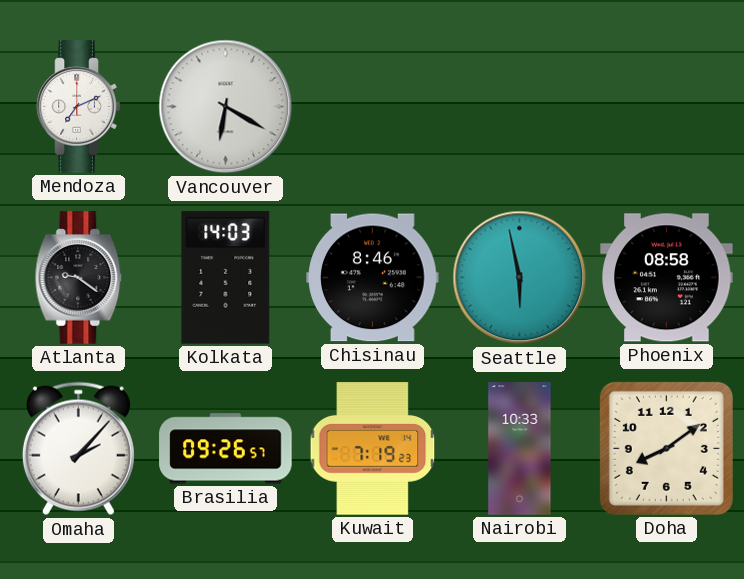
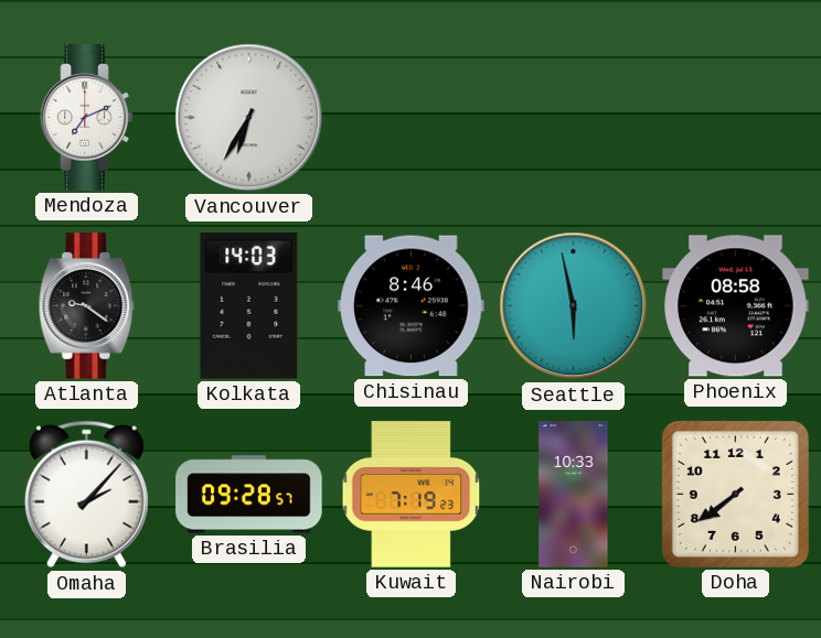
Vancouver: 6:20 -> 6:35 (249, 118)
Brasilia: 09:26 -> 09:28 (249, 495)
Doha: 8:09 -> 7:39 (735, 494)
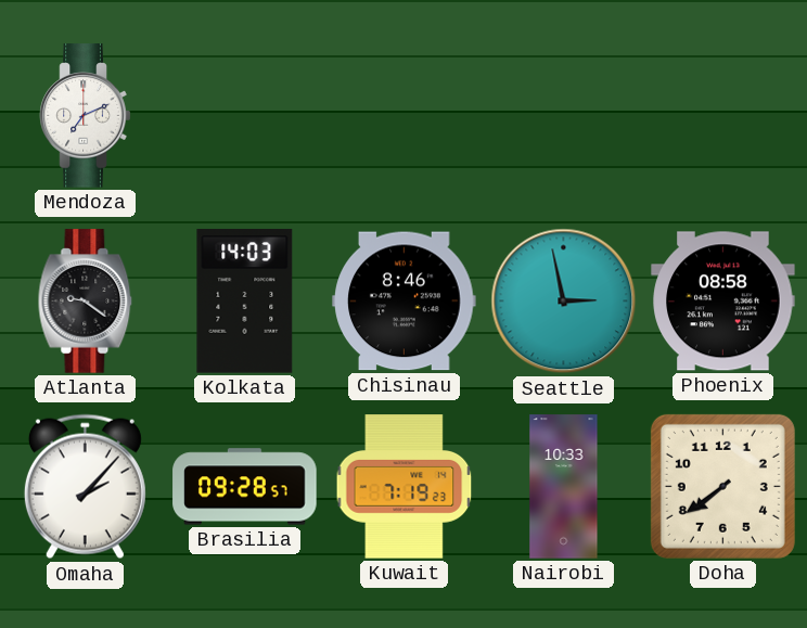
Vancouver: 6:35 -> none (249, 118)
Seattle: 5:58 -> 2:58 (564, 302)
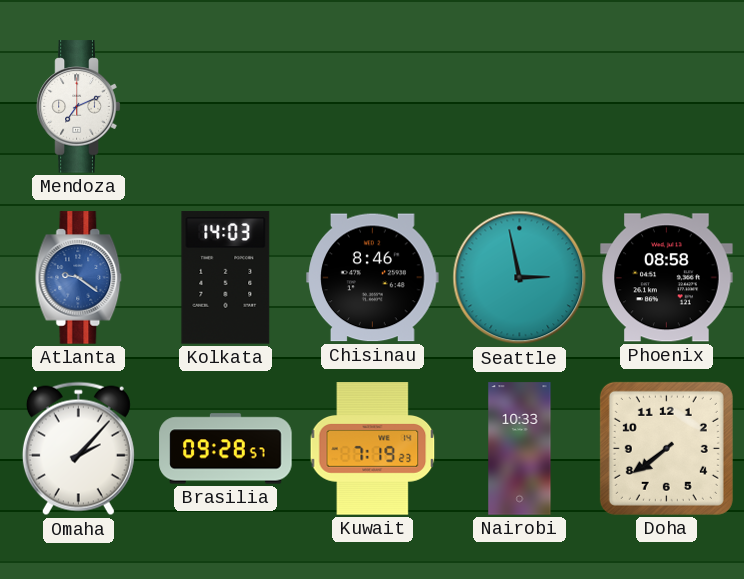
Atlanta dial: black -> blue (79, 278)
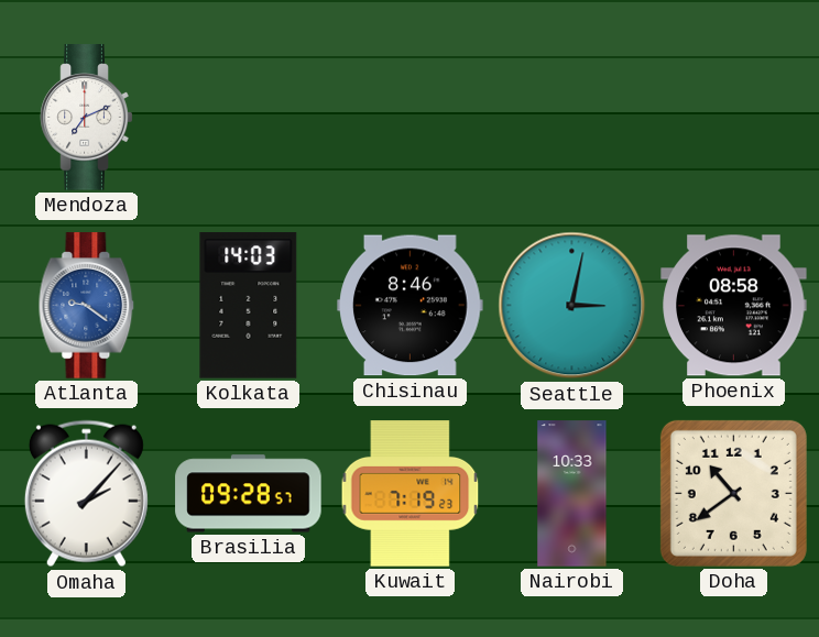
Seattle: 2:58 -> 3:02 (572, 306)
Doha: 7:39 -> 10:39 (733, 493)
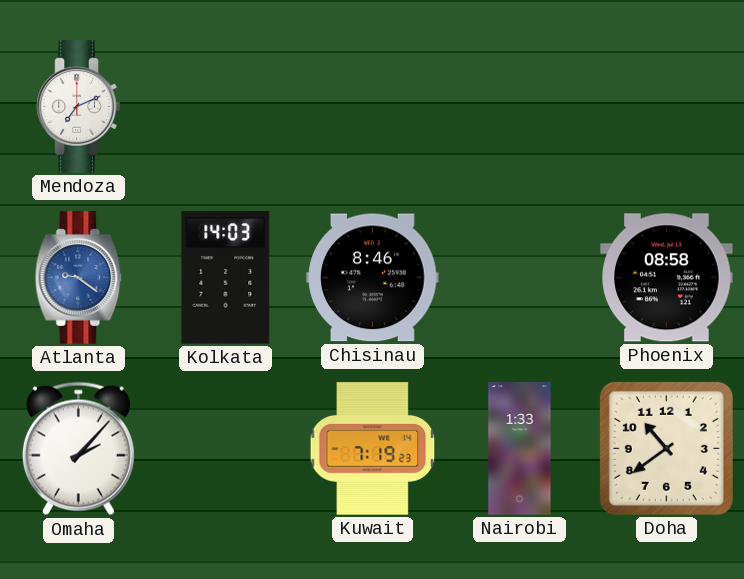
Seattle: 3:02 -> none (572, 306)
Brasilia: 09:28 -> none (249, 494)
Nairobi: 10:33 -> 1:33 (520, 449)
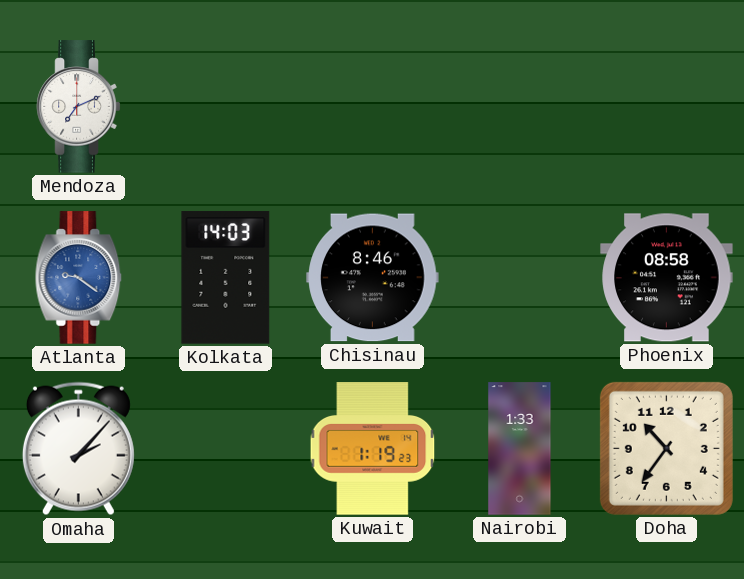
Kuwait: 7:19 -> 1:19 (373, 449)
Doha: 10:39 -> 10:36 (666, 448)
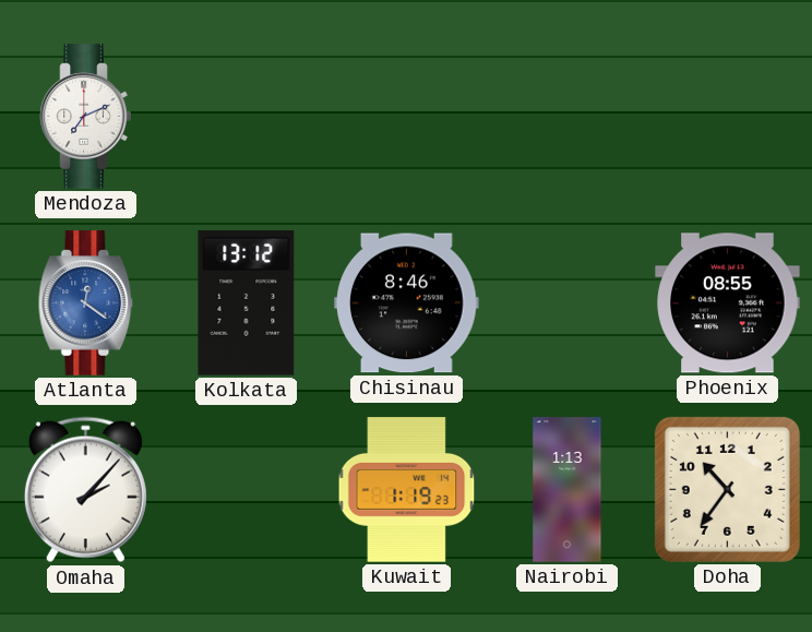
Atlanta: 9:21 -> 12:21 (86, 303)
Kolkata: 14:03 -> 13:12 (247, 303)
Phoenix: 08:58 -> 08:55 (728, 303)
Nairobi: 1:33 -> 1:13 (568, 490)
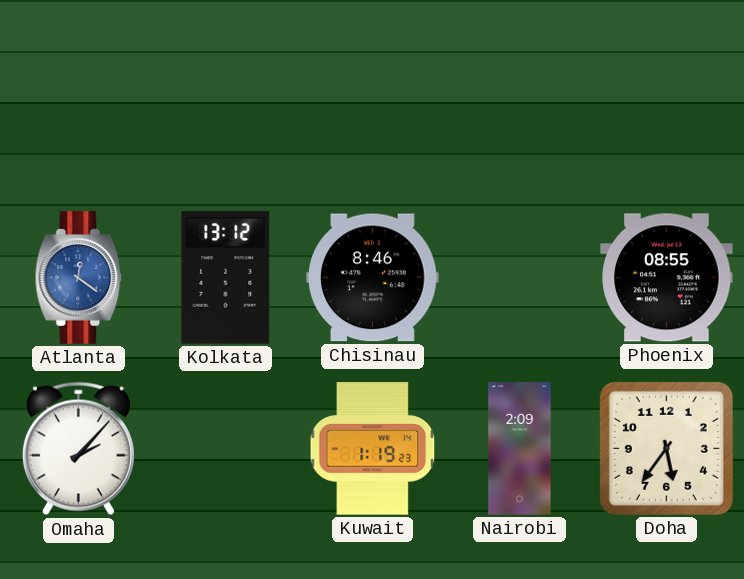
Mendoza: 7:11 -> none (86, 117)
Nairobi: 1:13 -> 2:09 (520, 449)
Doha: 10:36 -> 5:36 (666, 448)
